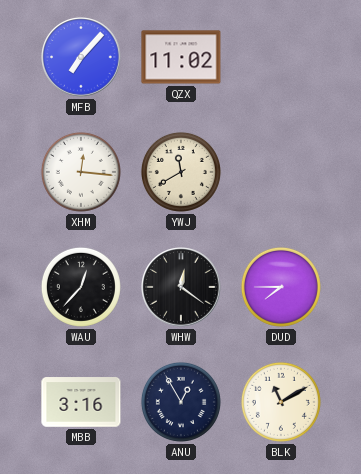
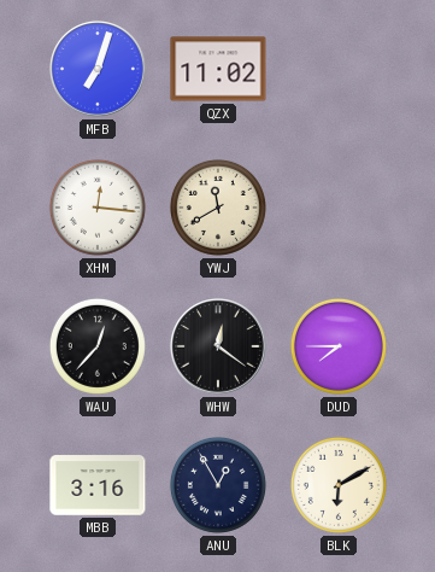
MFB: 7:07 -> 7:03 (98, 69)
BLK: 11:10 -> 6:10 (339, 485)
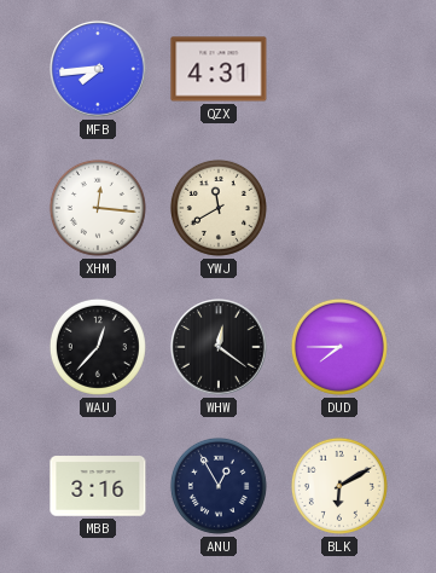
MFB: 7:03 -> 7:44 (98, 69)
QZX: 11:02 -> 4:31 (219, 69)
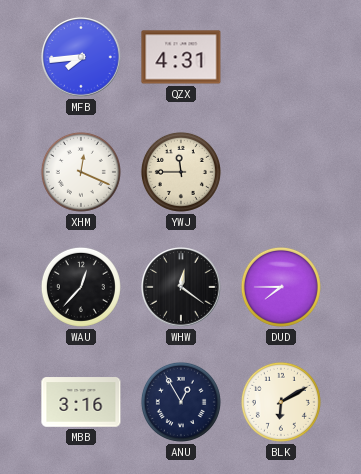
XHM: 12:16 -> 12:19 (81, 172)
YWJ: 11:40 -> 11:45 (181, 172)
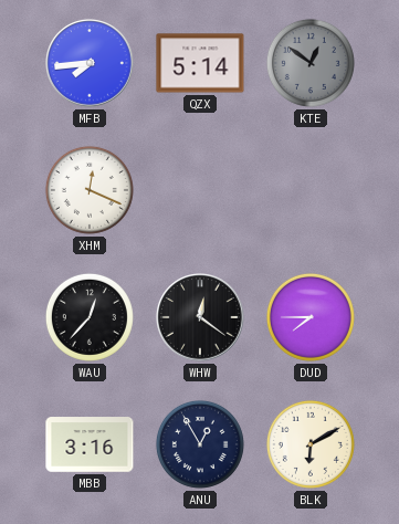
QZX: 4:31 -> 5:14 (200, 63)
KTE: none -> 12:51 (311, 63)
YWJ: 11:45 -> none (181, 172)
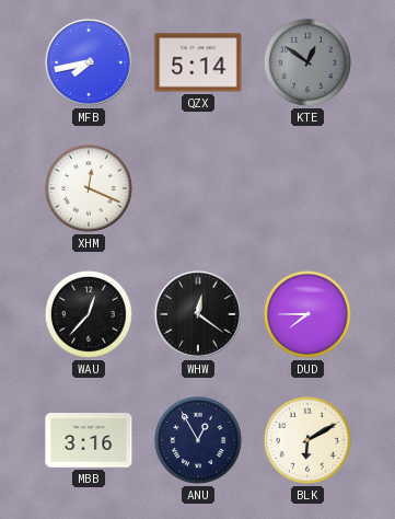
MFB: 7:44 -> 7:43 (89, 62)
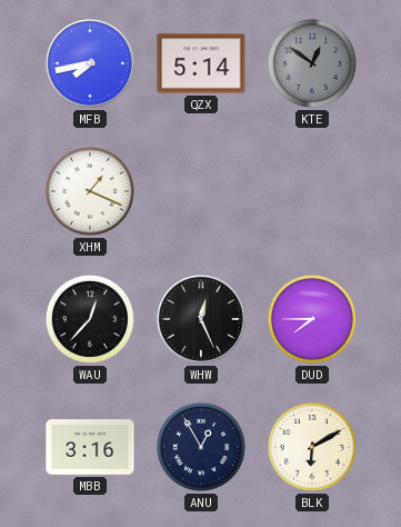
XHM: 12:19 -> 1:19 (90, 191)
WHW: 12:21 -> 12:26 (201, 319)
